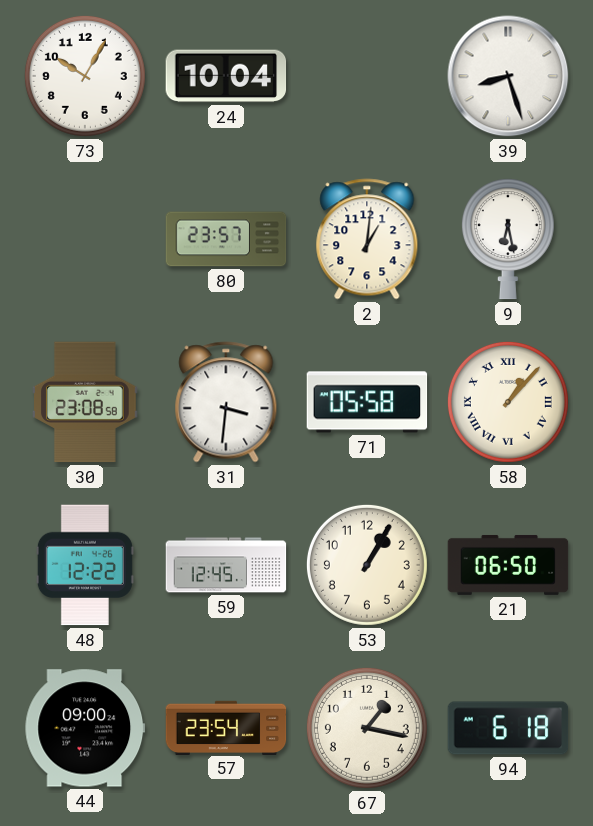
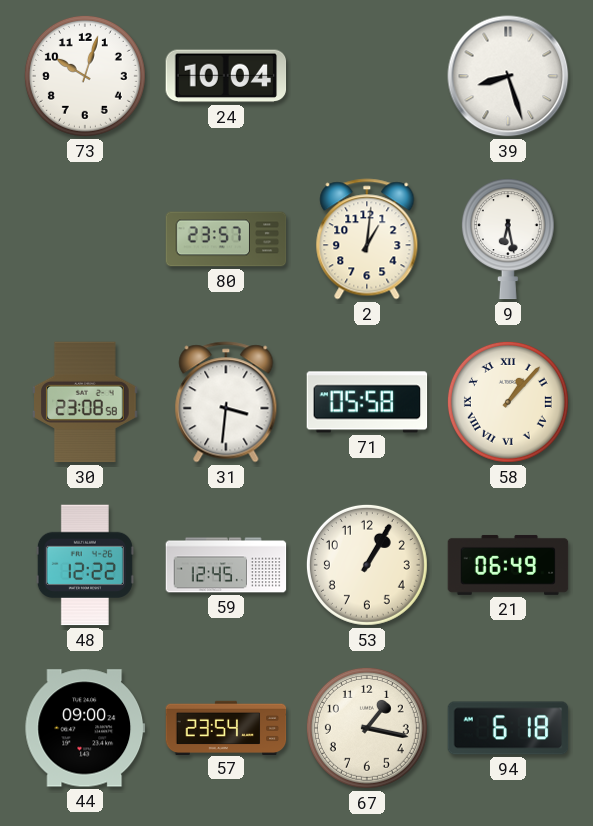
73: 10:05 -> 10:03 (85, 76)
21: 06:50 -> 06:49 (508, 565)
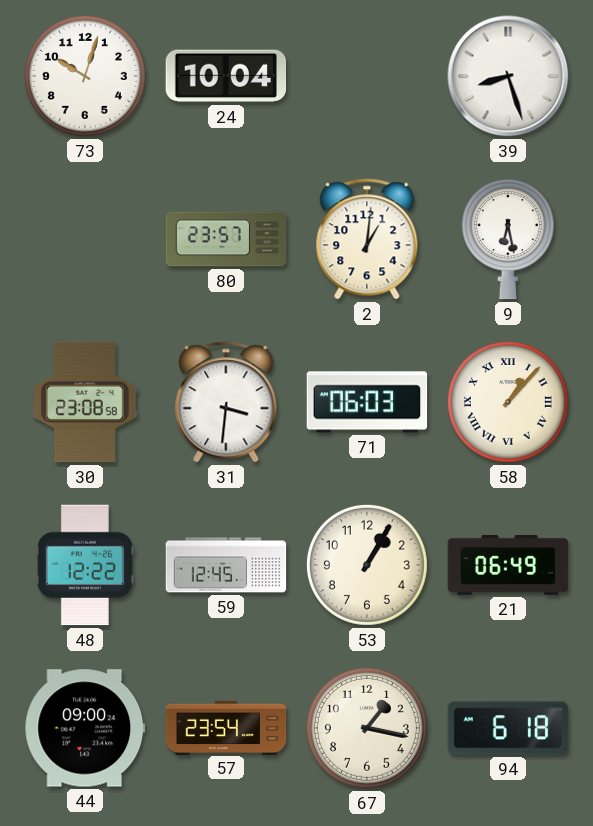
71: 05:58 -> 06:03 (367, 402)
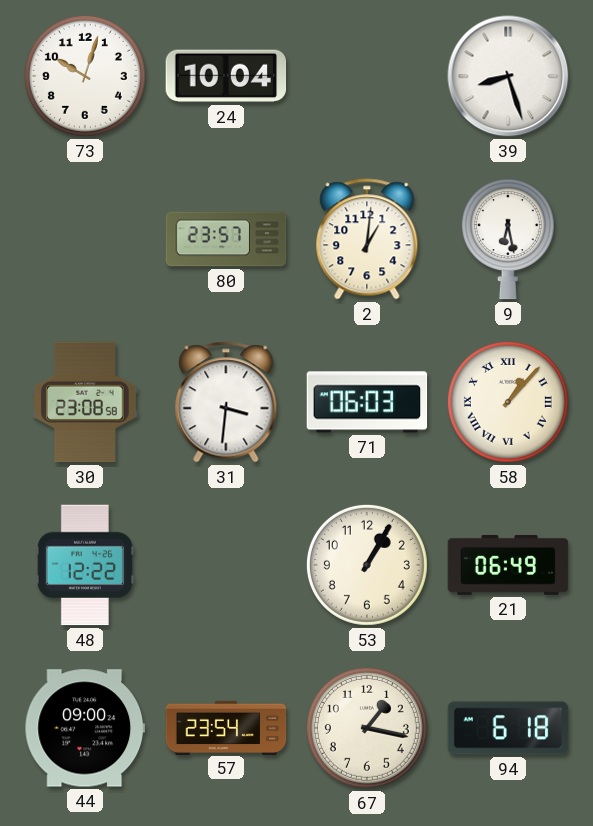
59: 12:45 -> none (226, 565)
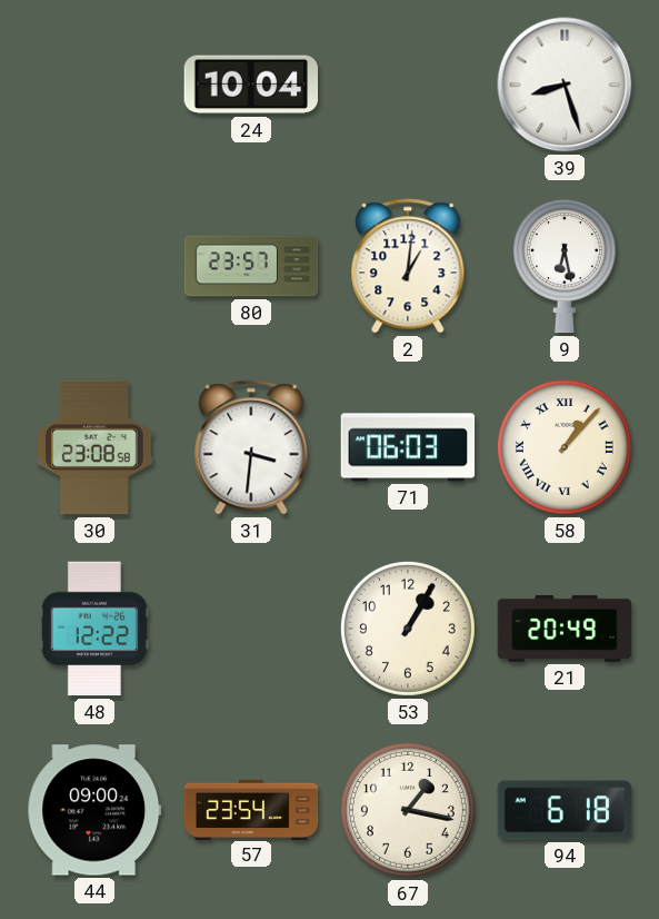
73: 10:03 -> none (85, 76)
21: 06:49 -> 20:49 (565, 629)
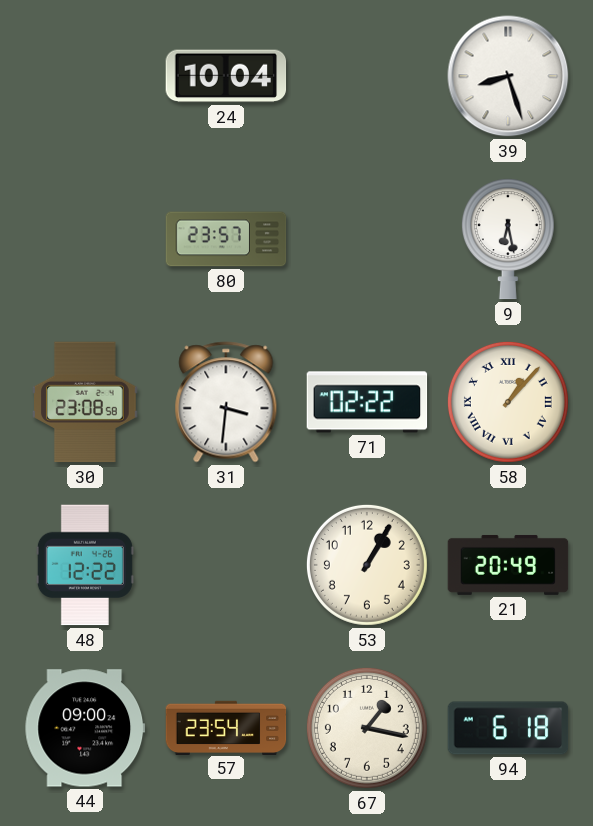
2: 1:01 -> none (408, 266)
71: 06:03 -> 02:22 (367, 402)
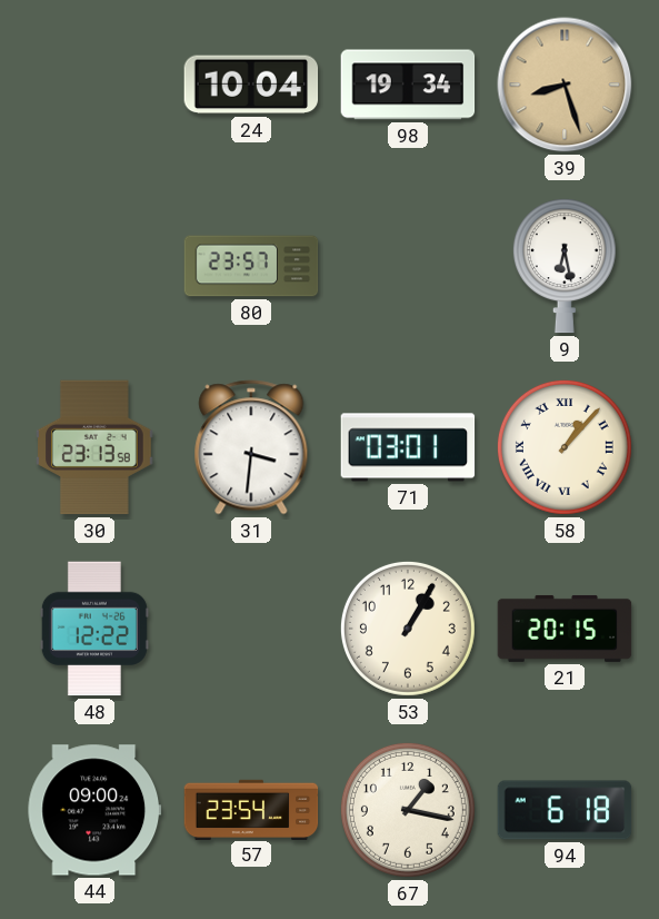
98: none -> 19:34 (408, 85)
39 dial: white -> champagne (565, 85)
30: 23:08 -> 23:13 (96, 447)
71: 02:22 -> 03:01 (408, 447)
21: 20:49 -> 20:15 (565, 629)
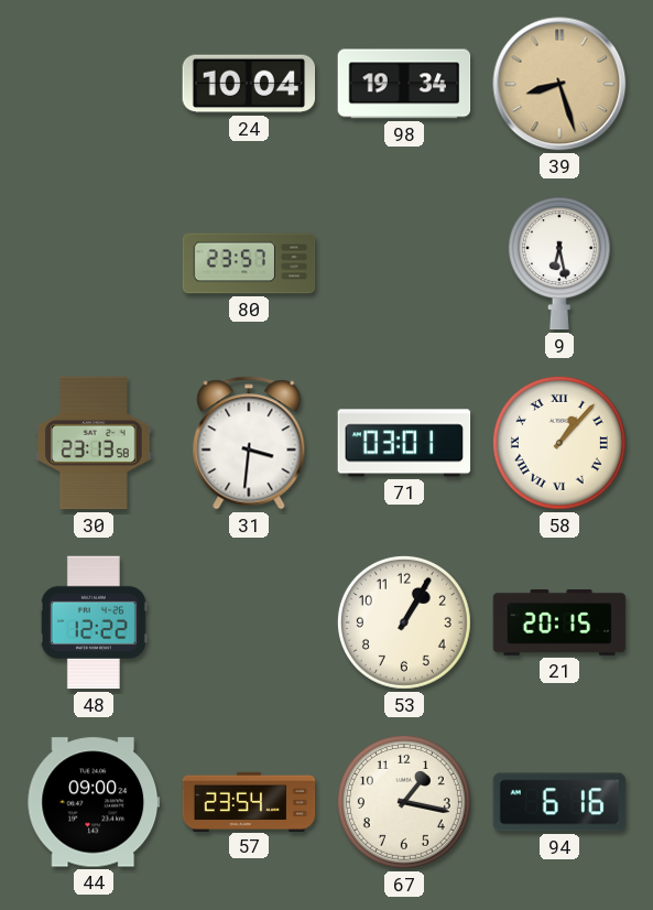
94: 6:18 -> 6:16 (559, 802)
